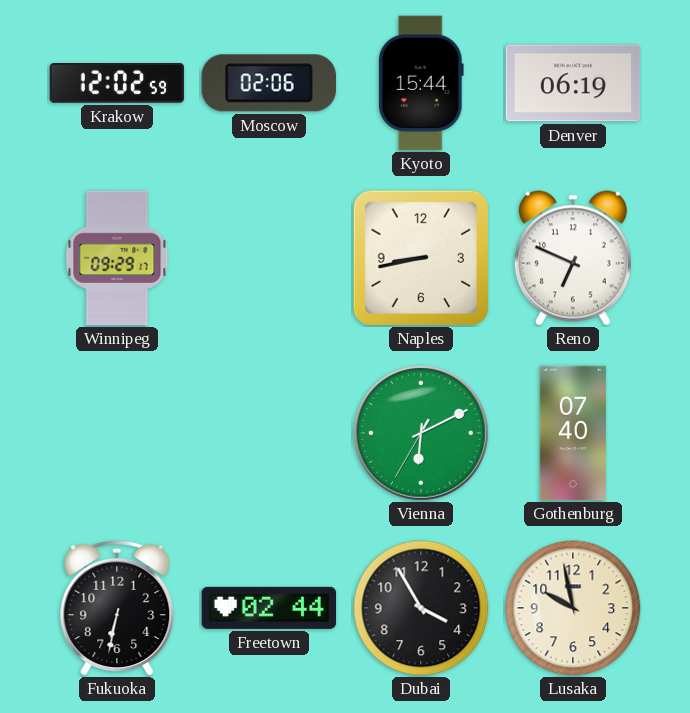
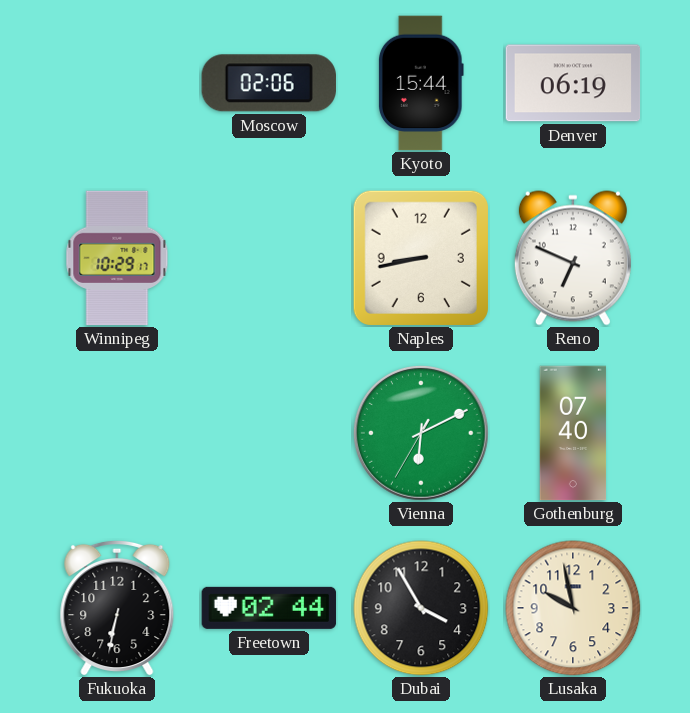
Krakow: 12:02 -> none (117, 84)
Winnipeg: 09:29 -> 10:29 (117, 258)
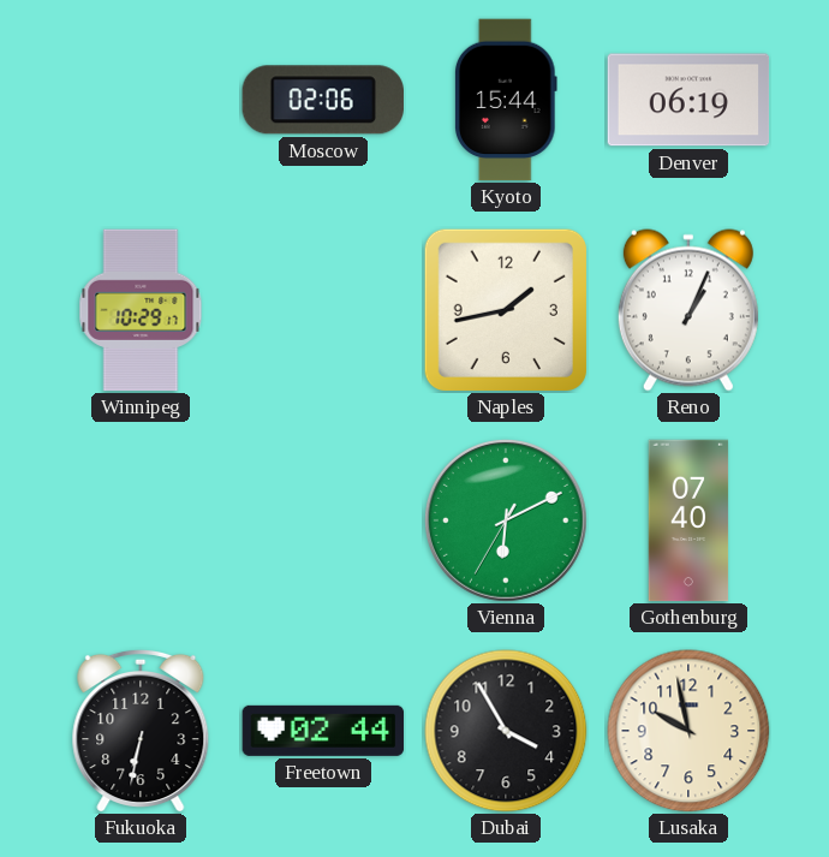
Naples: 8:43 -> 1:43 (506, 310)
Reno: 6:49 -> 1:04 (688, 310)
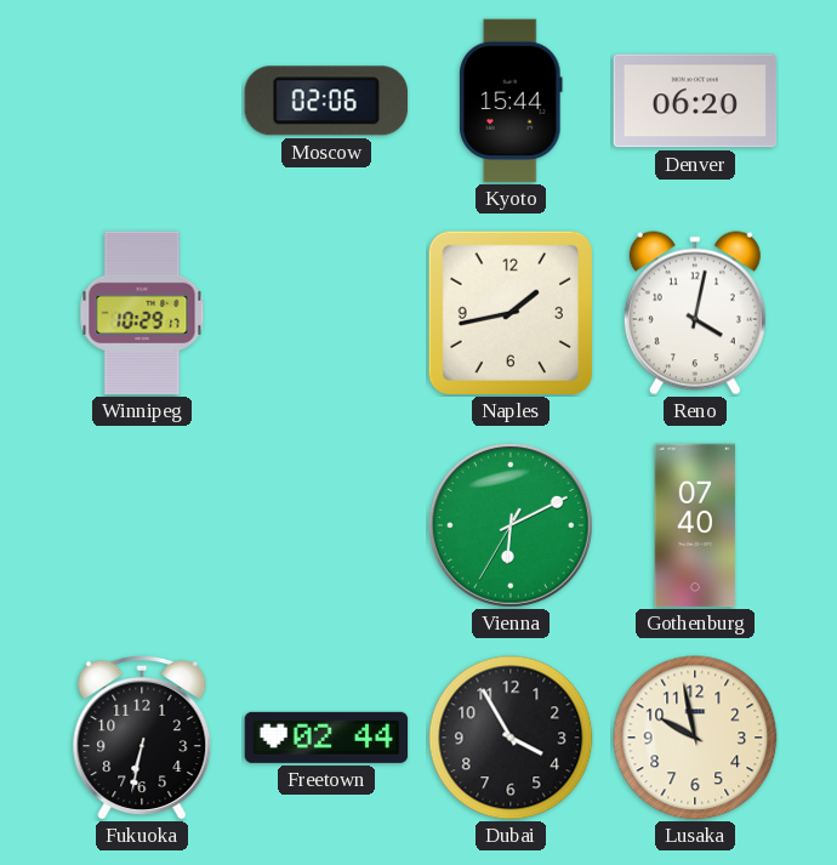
Denver: 06:19 -> 06:20 (695, 101)
Reno: 1:04 -> 4:02 (695, 313)
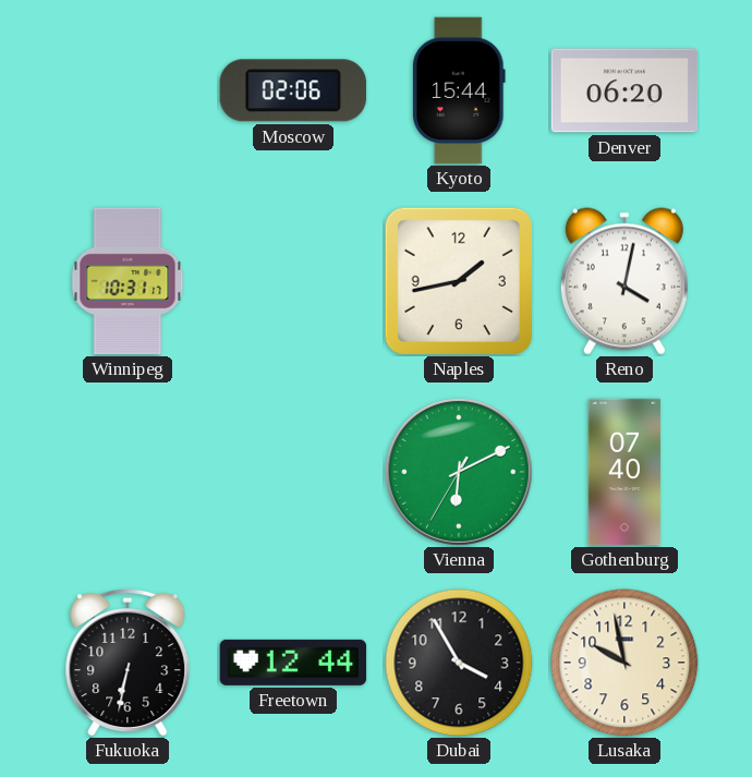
Winnipeg: 10:29 -> 10:31 (128, 281)
Freetown: 02:44 -> 12:44 (293, 663)
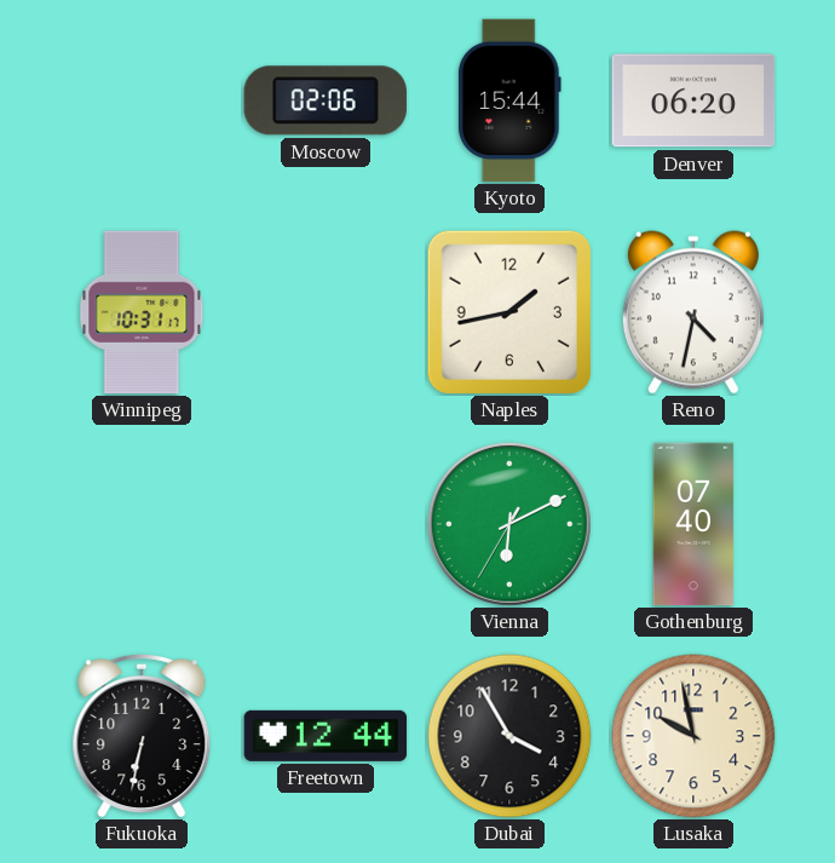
Reno: 4:02 -> 4:32 (693, 312)
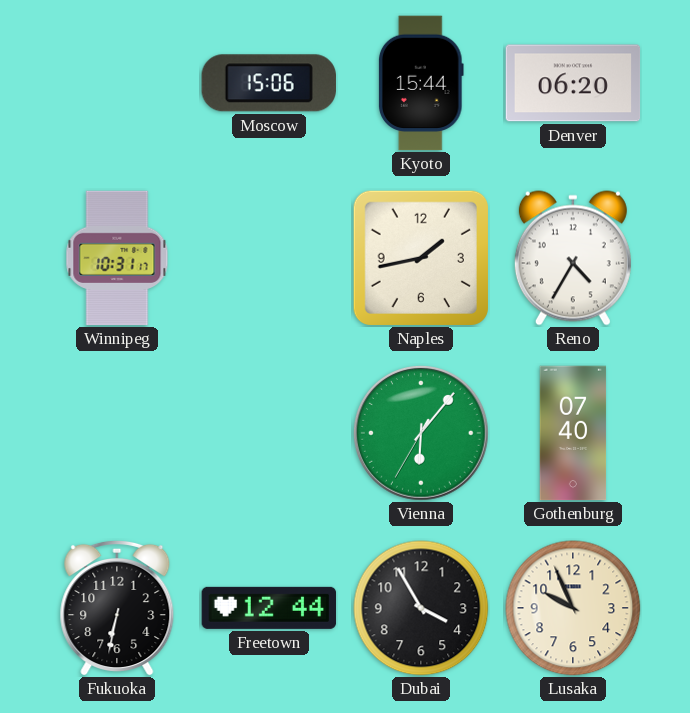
Moscow: 02:06 -> 15:06 (269, 83)
Reno: 4:32 -> 4:35 (573, 258)
Vienna: 6:10 -> 6:06 (421, 433)
Lusaka: 9:58 -> 9:56 (573, 608)
